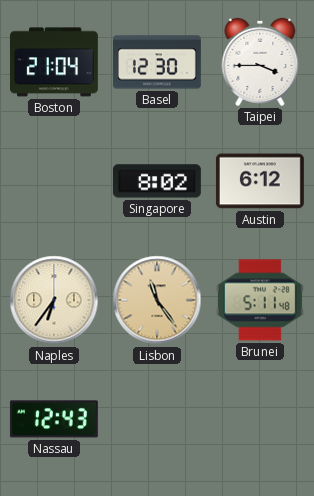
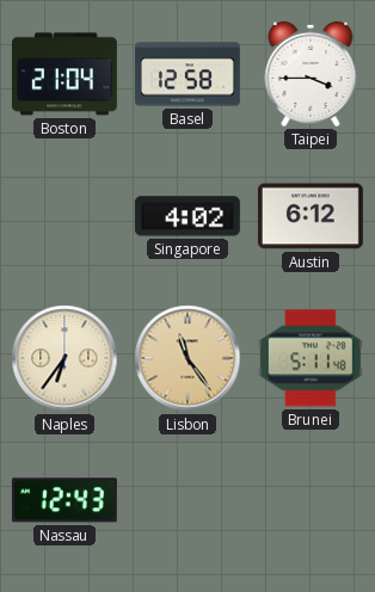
Basel: 12:30 -> 12:58 (187, 74)
Singapore: 8:02 -> 4:02 (187, 216)
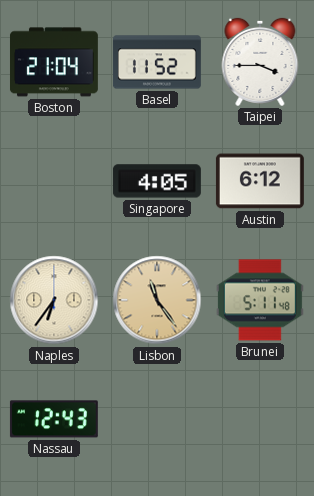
Basel: 12:58 -> 11:52 (157, 62)
Singapore: 4:02 -> 4:05 (157, 181)
